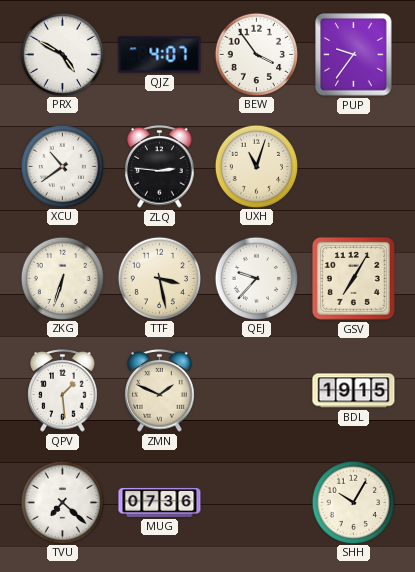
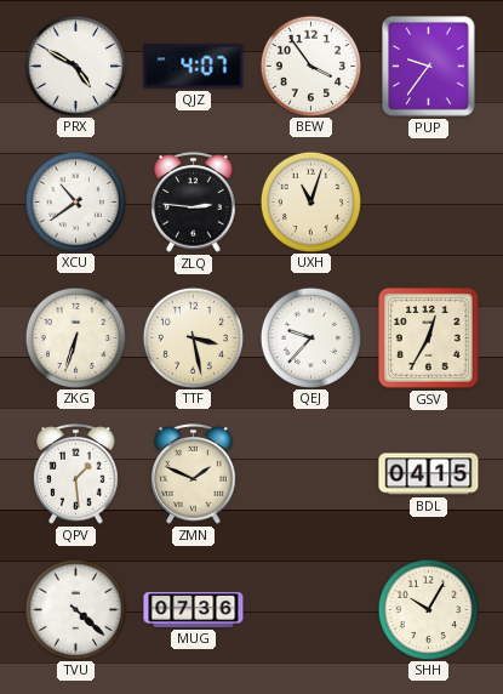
GSV: 7:05 -> 12:35 (428, 337)
BDL: 19:15 -> 04:15 (429, 474)
TVU: 7:22 -> 4:22 (75, 609)
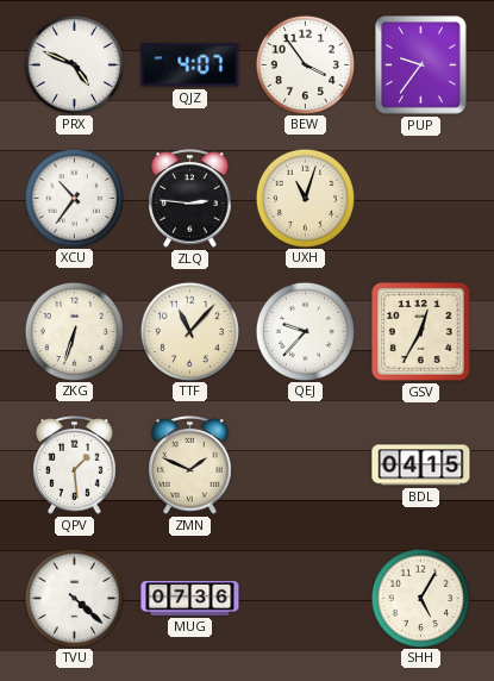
PRX: 4:50 -> 4:49 (74, 64)
XCU: 10:39 -> 10:36 (74, 198)
TTF: 3:28 -> 11:07 (189, 331)
SHH: 10:05 -> 5:05 (420, 598)
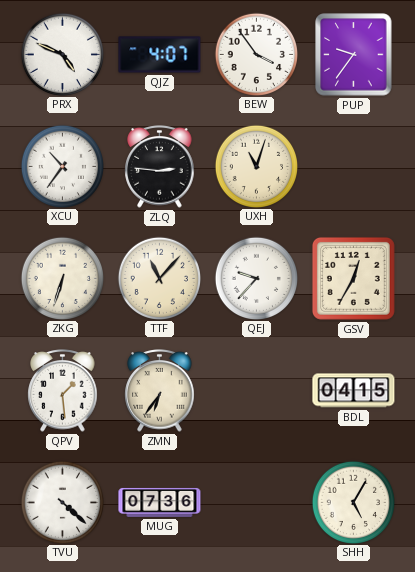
ZMN: 1:49 -> 6:36 (160, 391)
